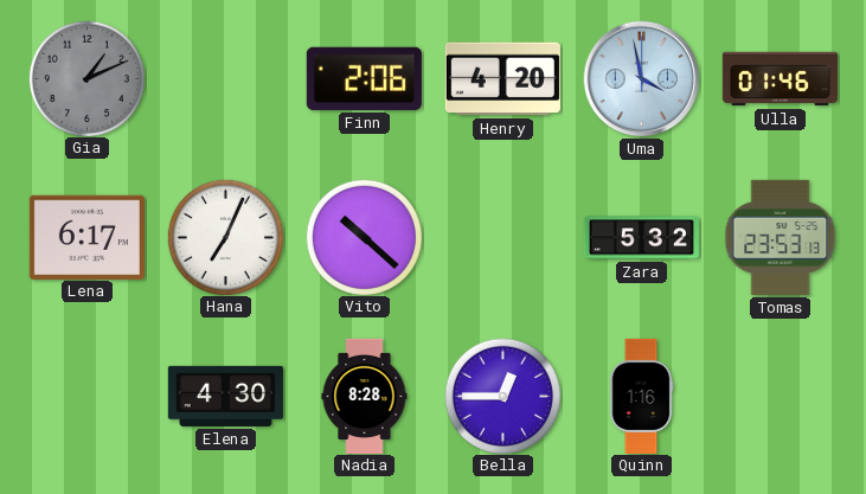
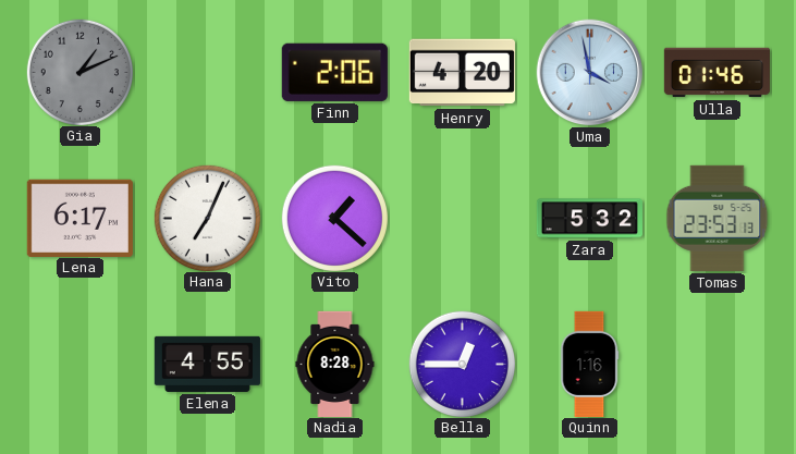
Vito: 10:22 -> 1:22 (334, 218)
Elena: 4:30 -> 4:55 (207, 364)
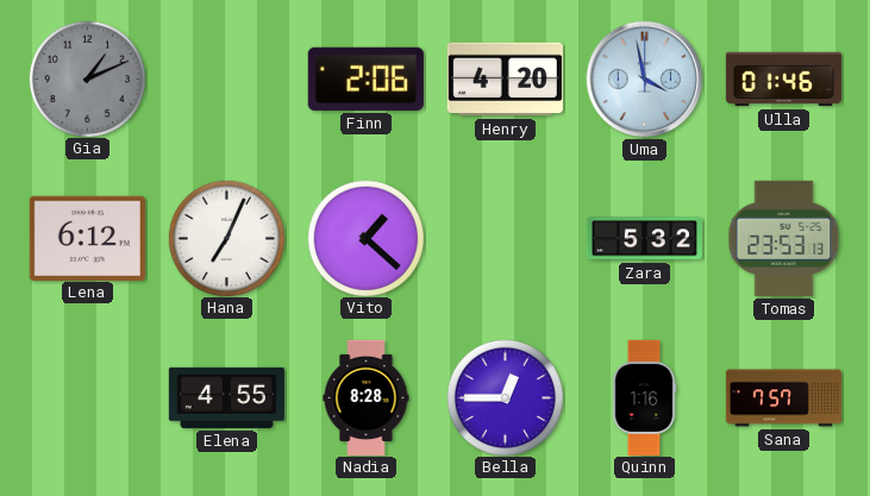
Lena: 6:17 -> 6:12 (87, 238)
Sana: none -> 7:57 (783, 398)
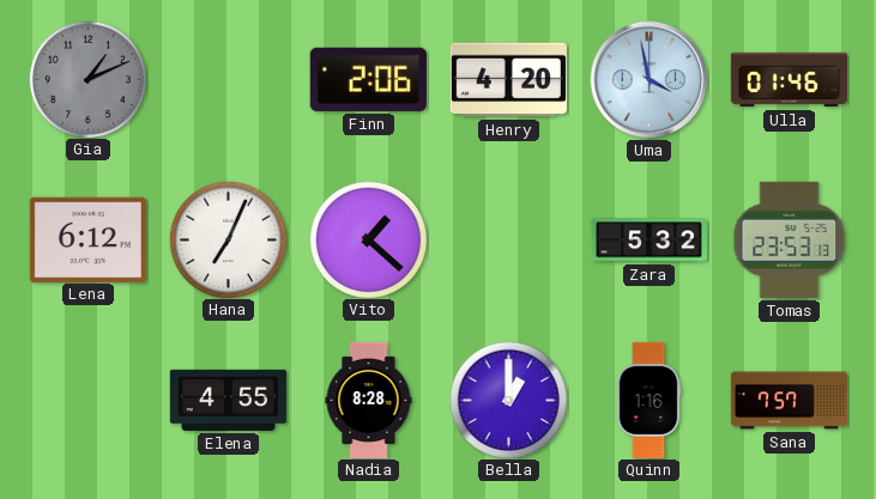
Bella: 12:45 -> 1:00 (508, 400)
